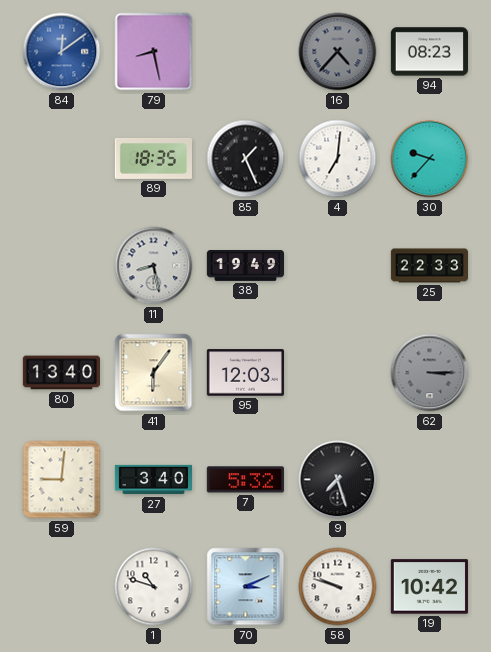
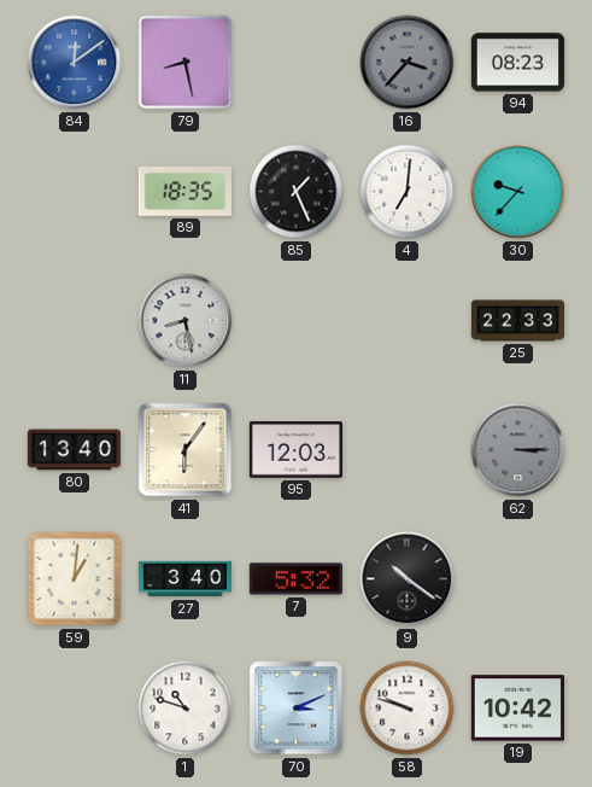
16: 4:37 -> 3:37 (408, 63)
38: 19:49 -> none (245, 266)
59: 9:01 -> 1:01 (75, 579)
9: 7:27 -> 10:21 (408, 579)
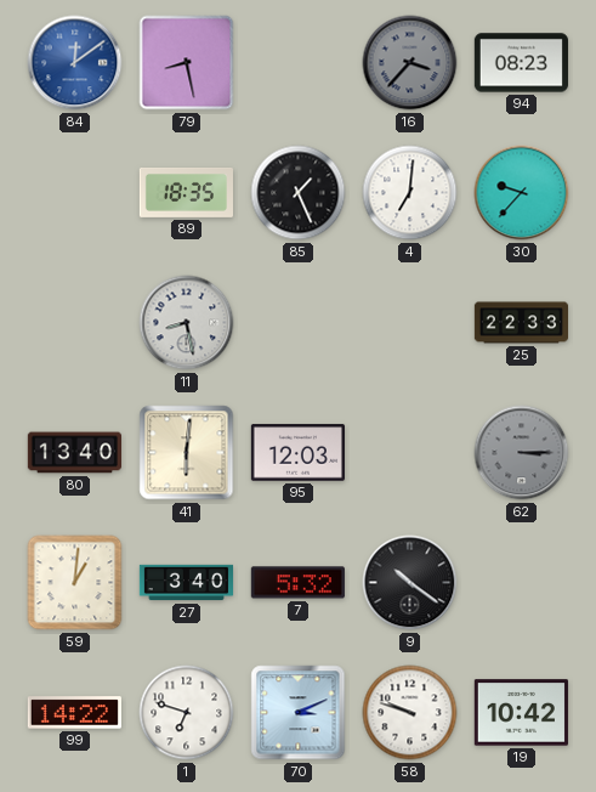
41: 6:06 -> 6:01 (187, 453)
99: none -> 14:22 (74, 713)
1: 10:48 -> 6:48 (187, 713)
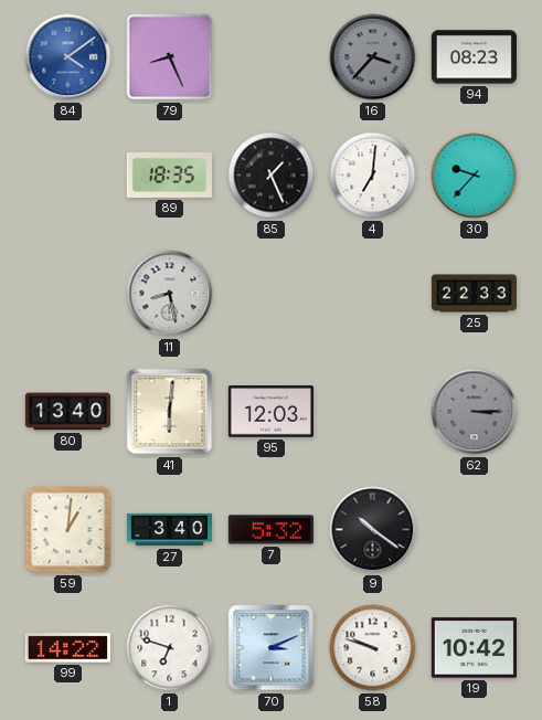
84: 12:09 -> 4:09 (68, 57)
79: 8:28 -> 8:26 (170, 57)
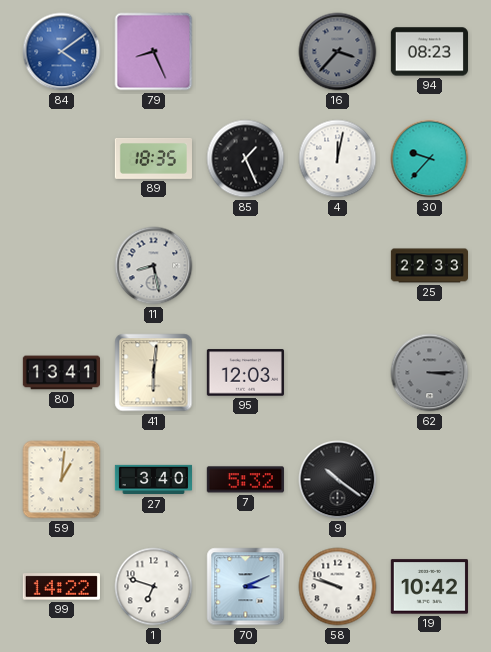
4: 7:01 -> 12:02 (338, 159)
80: 13:40 -> 13:41 (61, 373)
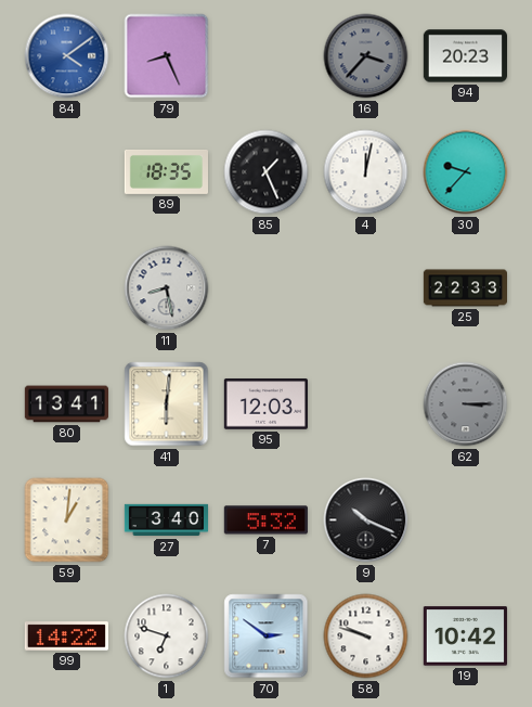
94: 08:23 -> 20:23 (465, 56)
9: 10:21 -> 10:19 (366, 520)
70: 3:11 -> 2:51 (267, 637)
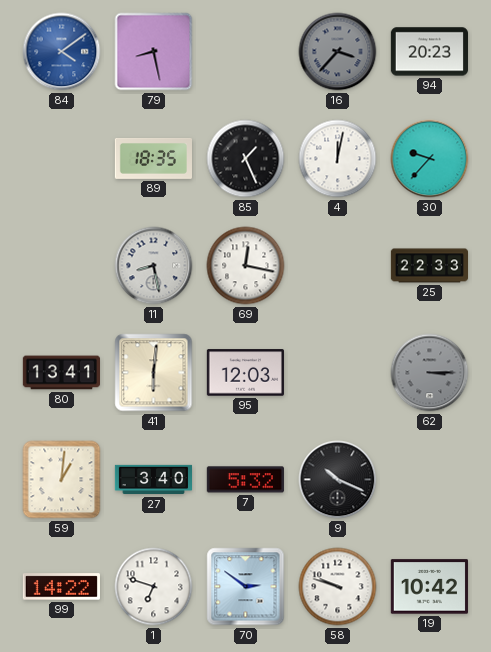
79: 8:26 -> 8:28 (154, 52)
69: none -> 12:17 (246, 266)
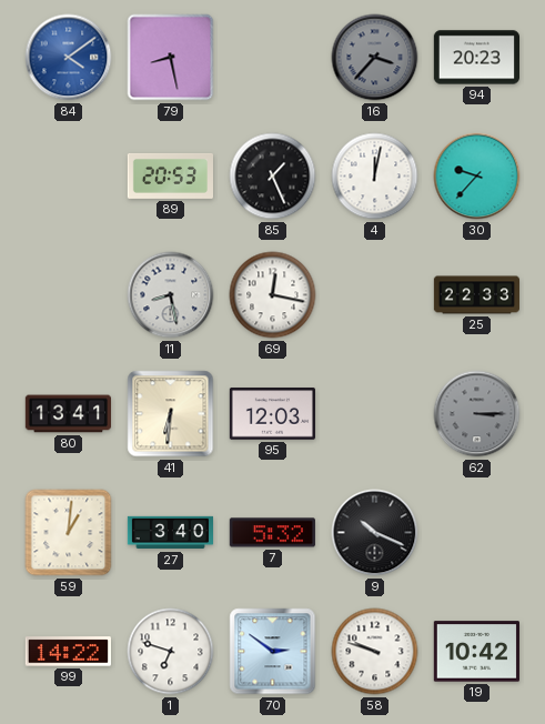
89: 18:35 -> 20:53 (170, 175)
41: 6:01 -> 6:31 (171, 414)
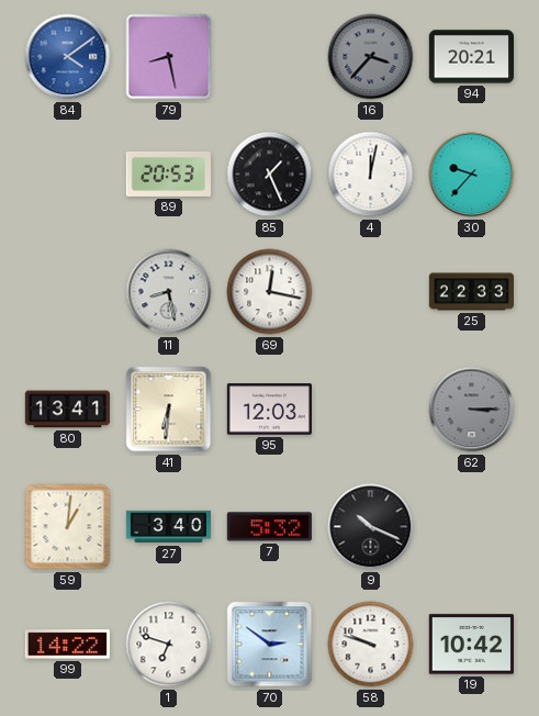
94: 20:23 -> 20:21 (471, 57)
